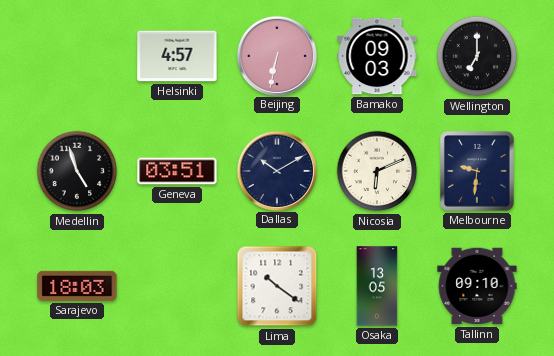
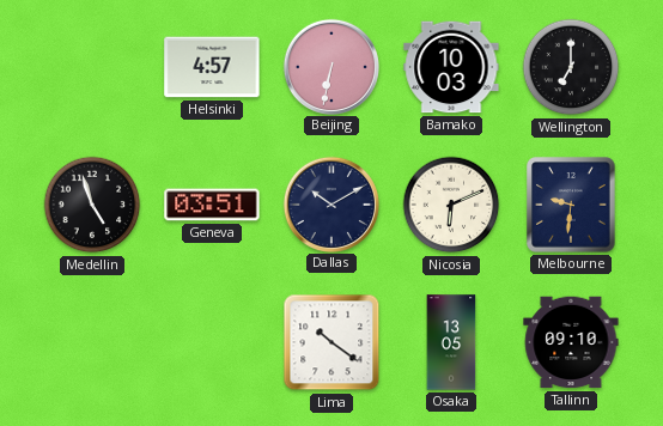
Bamako: 09:03 -> 10:03 (451, 67)
Sarajevo: 18:03 -> none (77, 286)
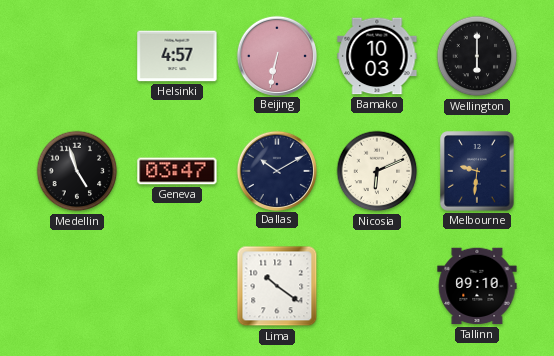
Wellington: 7:00 -> 6:00 (477, 56)
Geneva: 03:51 -> 03:47 (177, 171)
Osaka: 13:05 -> none (451, 342)
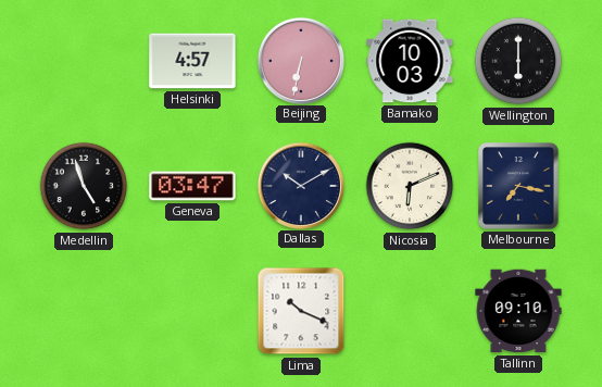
Melbourne: 9:31 -> 7:17 (518, 186)
Lima: 10:21 -> 10:19 (301, 311)
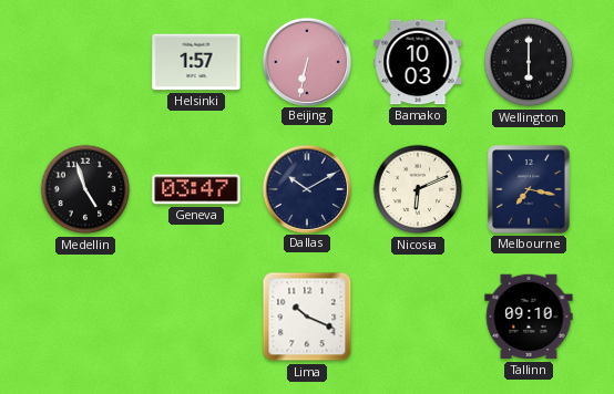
Helsinki: 4:57 -> 1:57 (196, 62)
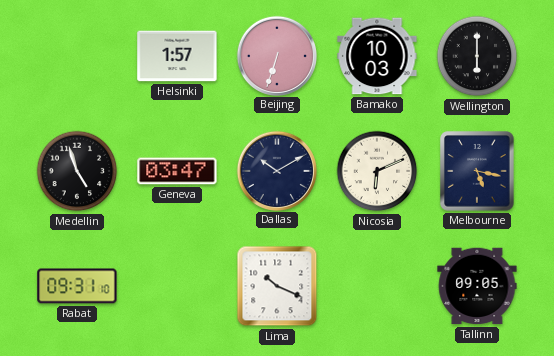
Beijing: 6:32 -> 6:33 (276, 55)
Melbourne: 7:17 -> 5:17 (477, 171)
Rabat: none -> 09:31 (77, 286)
Tallinn: 09:10 -> 09:05 (477, 286)
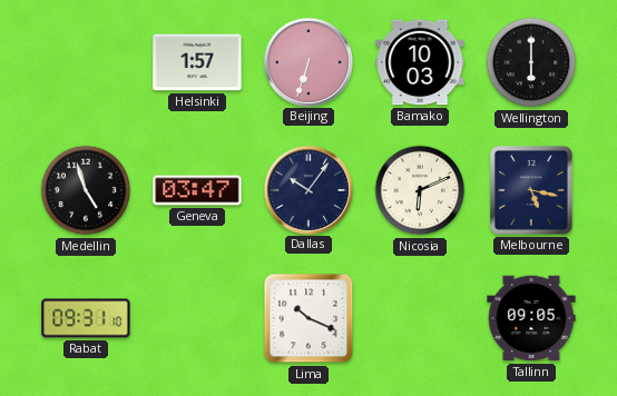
Dallas: 10:10 -> 10:06 (307, 189)
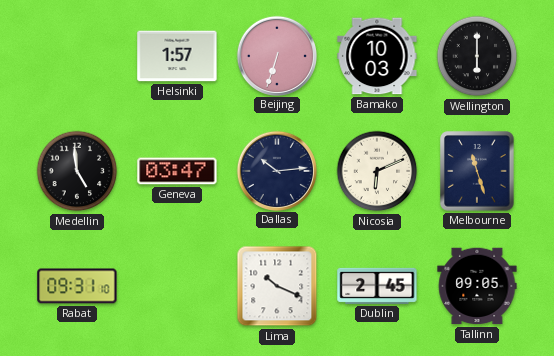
Medellin: 4:57 -> 4:59 (77, 171)
Dallas: 10:06 -> 10:14 (276, 170)
Melbourne: 5:17 -> 11:27 (477, 171)
Dublin: none -> 2:45 (377, 286)
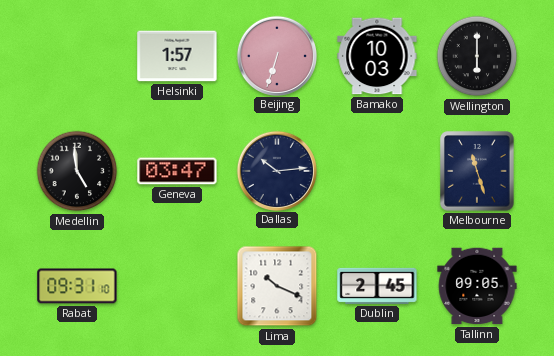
Nicosia: 6:11 -> none (377, 171)
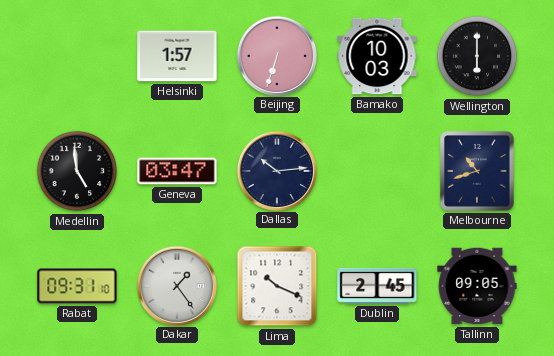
Melbourne: 11:27 -> 10:42 (477, 171)
Dakar: none -> 1:24 (176, 285)
